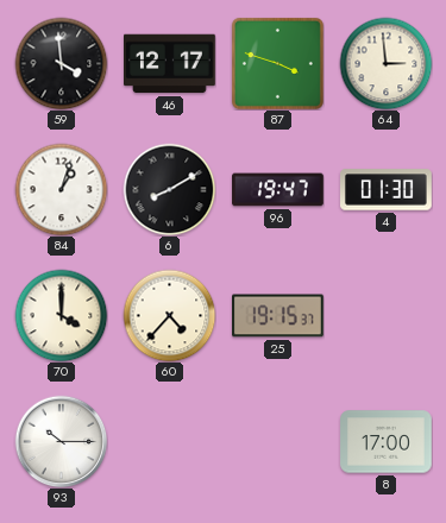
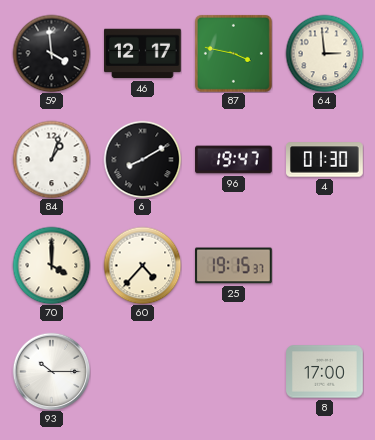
87: 3:48 -> 3:47 (233, 53)
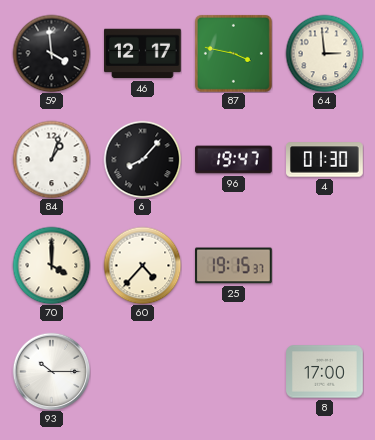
6: 8:10 -> 8:07 (142, 159)
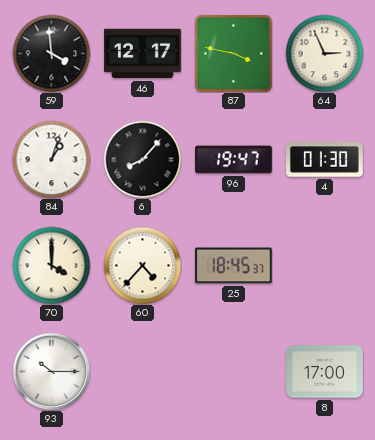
64: 2:59 -> 2:56 (324, 53)
25: 19:15 -> 18:45 (234, 266)
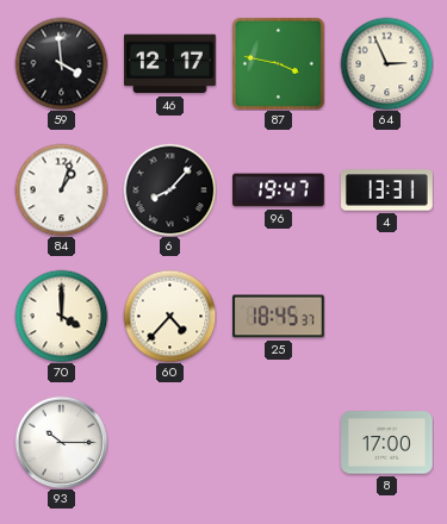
4: 01:30 -> 13:31 (387, 191)
